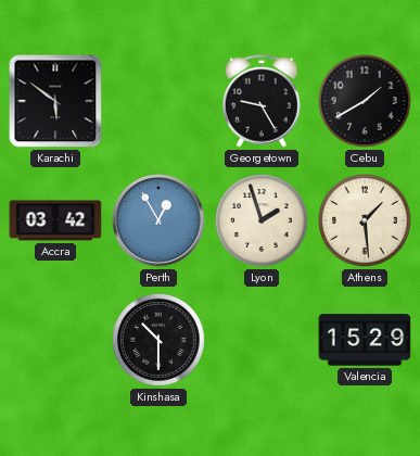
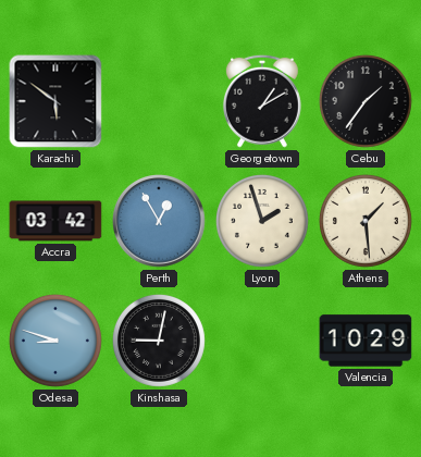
Georgetown: 9:25 -> 1:10 (262, 101)
Cebu: 1:40 -> 1:36 (366, 101)
Odesa: none -> 8:48 (55, 341)
Kinshasa: 10:30 -> 9:02 (159, 341)
Valencia: 15:29 -> 10:29 (366, 341)
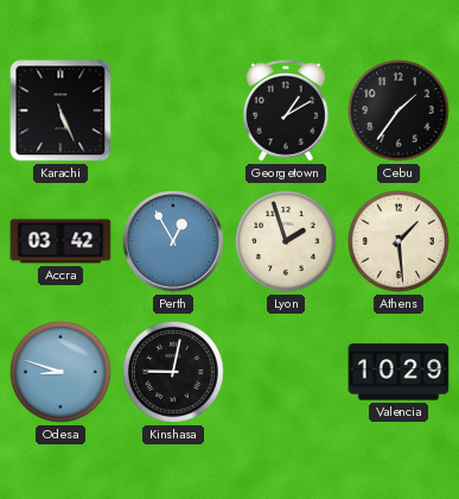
Karachi: 5:51 -> 5:26 (60, 110)
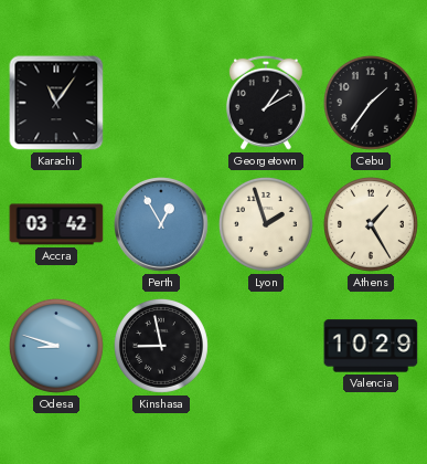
Karachi: 5:26 -> 11:06 (56, 103)
Athens: 1:29 -> 1:25 (371, 224)
Kinshasa: 9:02 -> 8:58 (161, 346)
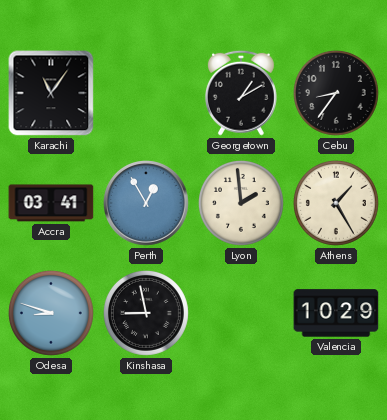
Cebu: 1:36 -> 8:36 (336, 93)
Accra: 03:42 -> 03:41 (51, 203)
Lyon: 1:57 -> 1:59 (241, 203)
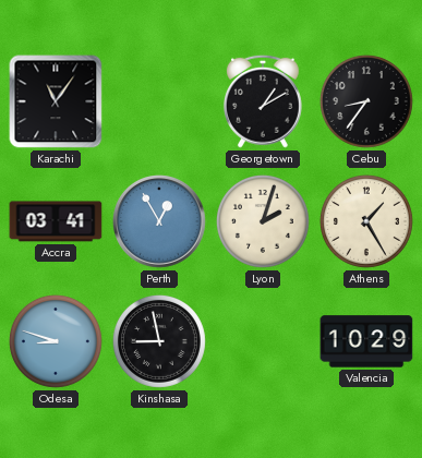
Lyon: 1:59 -> 2:03 (263, 221)
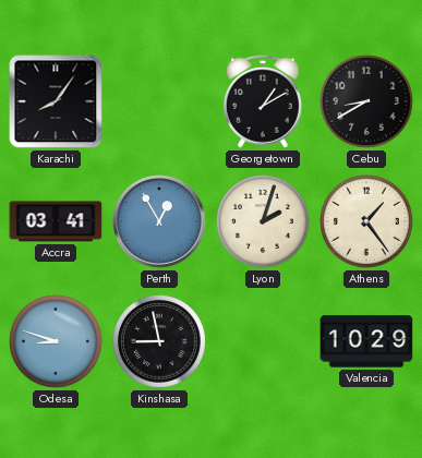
Karachi: 11:06 -> 8:06 (56, 101)
Cebu: 8:36 -> 8:40 (366, 101)
Athens: 1:25 -> 1:24 (366, 221)
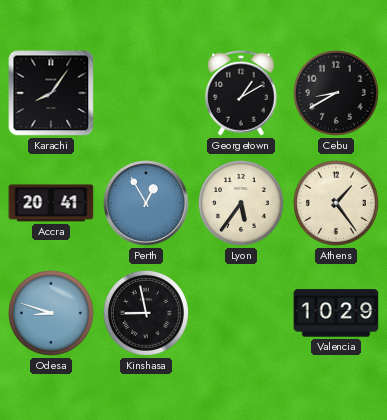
Accra: 03:41 -> 20:41 (51, 203)
Lyon: 2:03 -> 5:36 (241, 203)
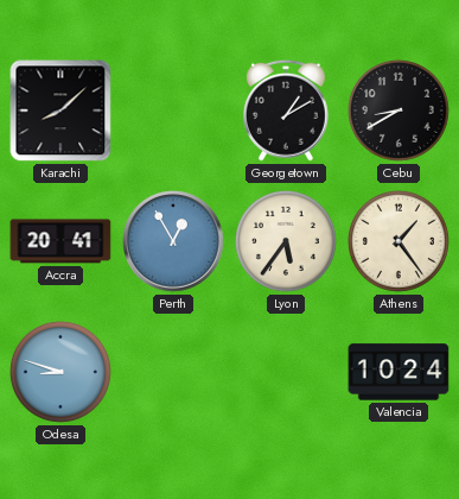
Karachi: 8:06 -> 8:08 (60, 110)
Kinshasa: 8:58 -> none (146, 313)
Valencia: 10:29 -> 10:24 (399, 372)
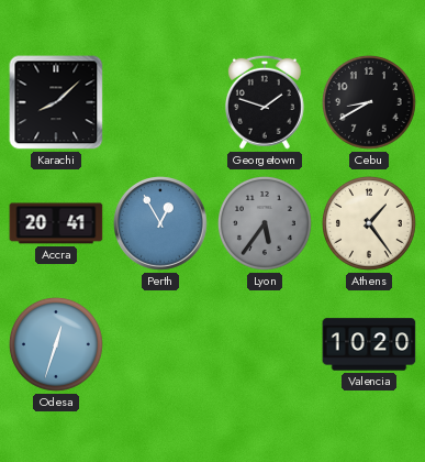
Georgetown: 1:10 -> 1:48 (265, 102)
Lyon dial: cream -> grey (265, 223)
Odesa: 8:48 -> 12:33 (56, 344)
Valencia: 10:24 -> 10:20 (369, 344)
